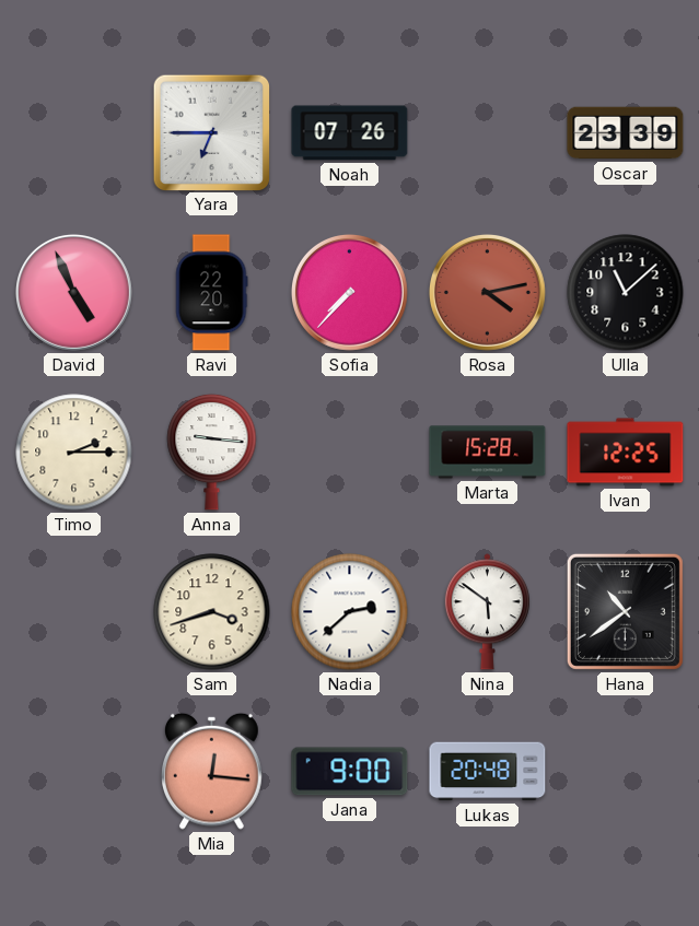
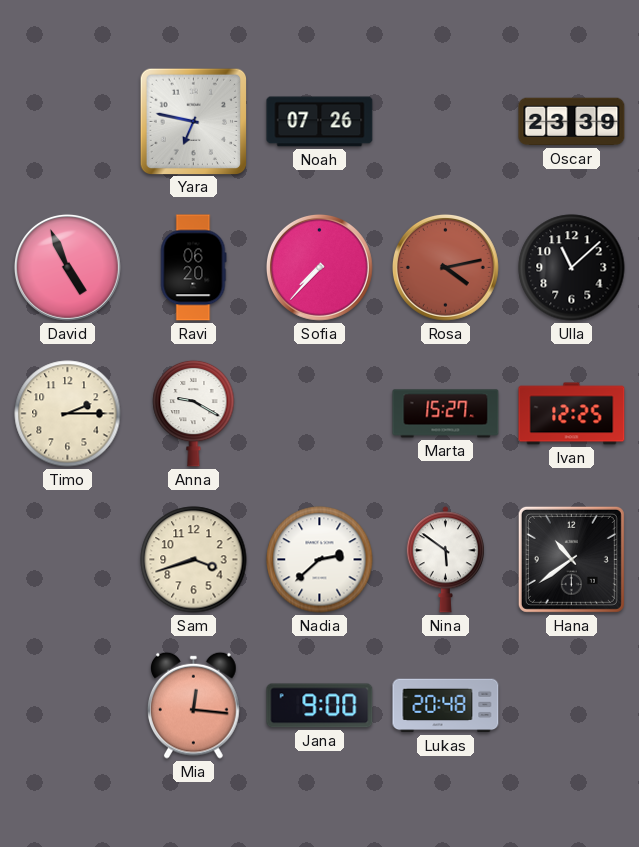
Yara: 6:45 -> 6:47 (193, 121)
Ravi: 22:20 -> 06:20 (194, 268)
Anna: 9:16 -> 9:20 (194, 413)
Marta: 15:28 -> 15:27 (446, 414)
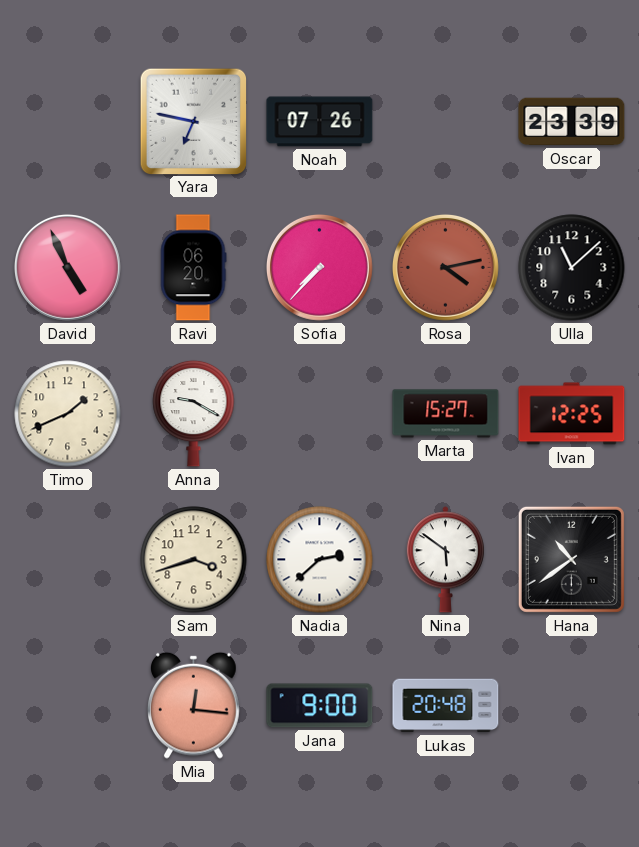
Timo: 2:15 -> 1:41 (68, 414)
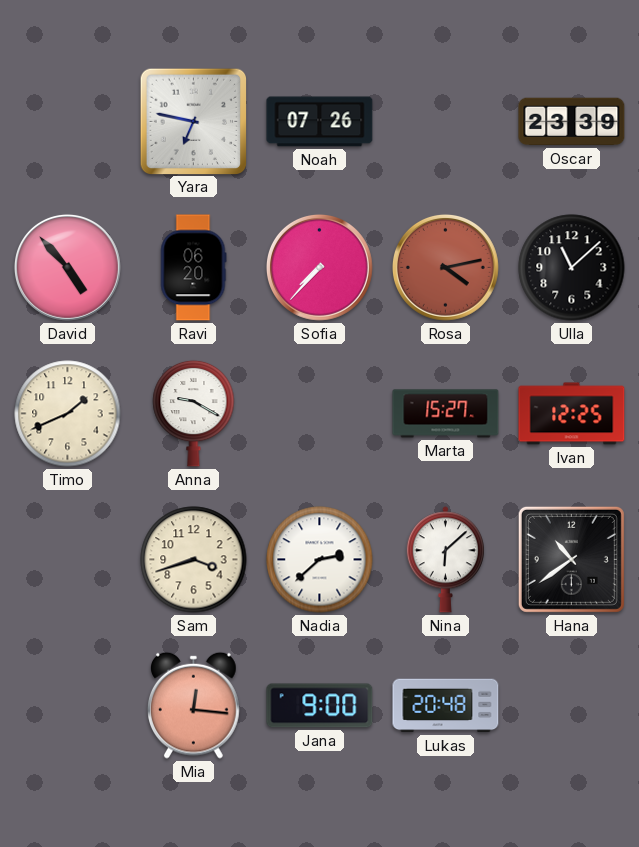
David: 4:56 -> 4:53 (67, 267)
Nina: 5:51 -> 6:08 (445, 560)
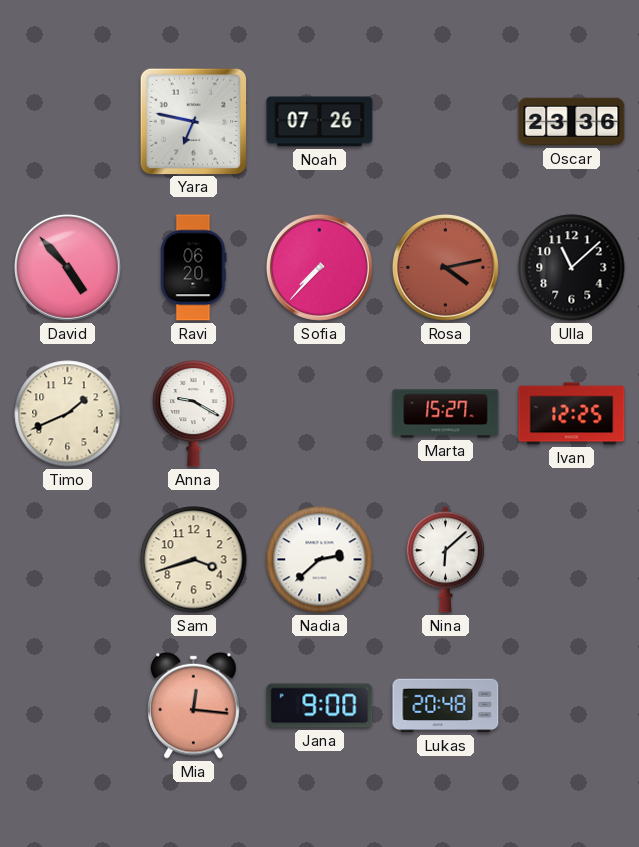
Oscar: 23:39 -> 23:36 (572, 122)
Hana: 10:39 -> none (571, 559)
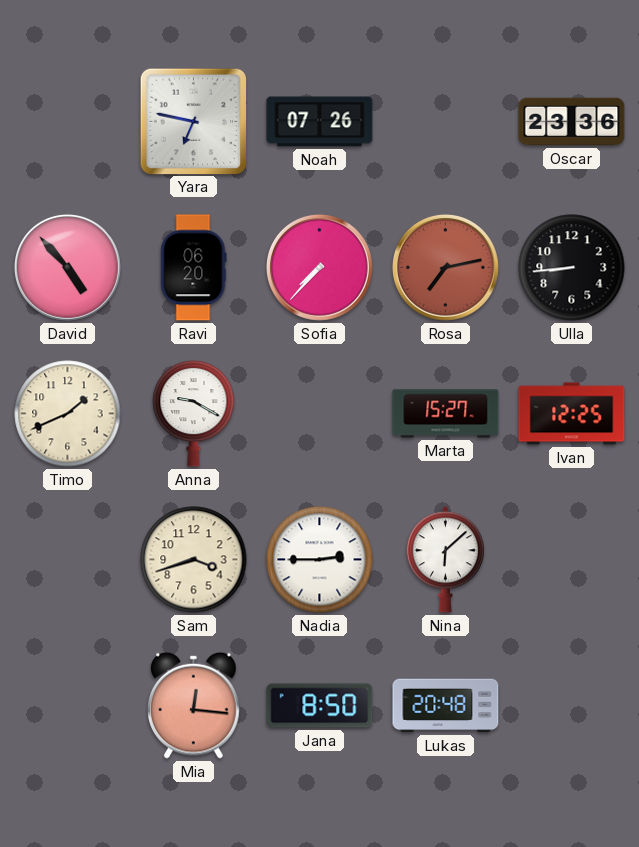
Rosa: 4:13 -> 7:13 (445, 267)
Ulla: 11:08 -> 8:44 (572, 268)
Nadia: 2:38 -> 2:45 (320, 560)
Jana: 9:00 -> 8:50 (320, 706)
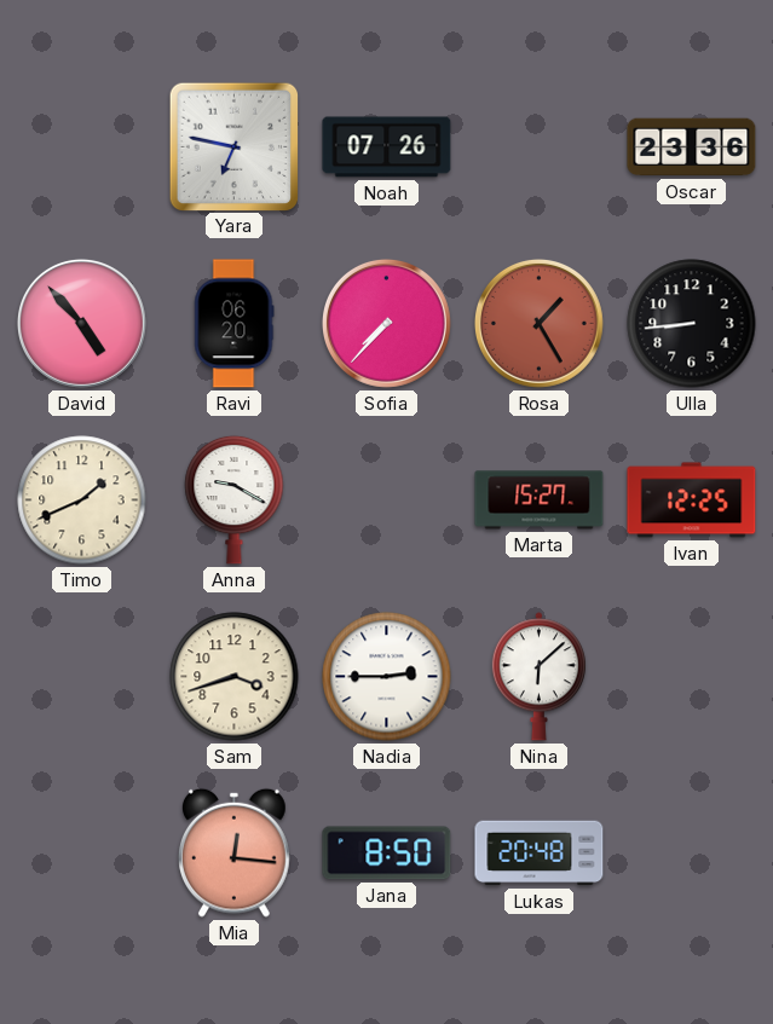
Rosa: 7:13 -> 1:25 (538, 323)
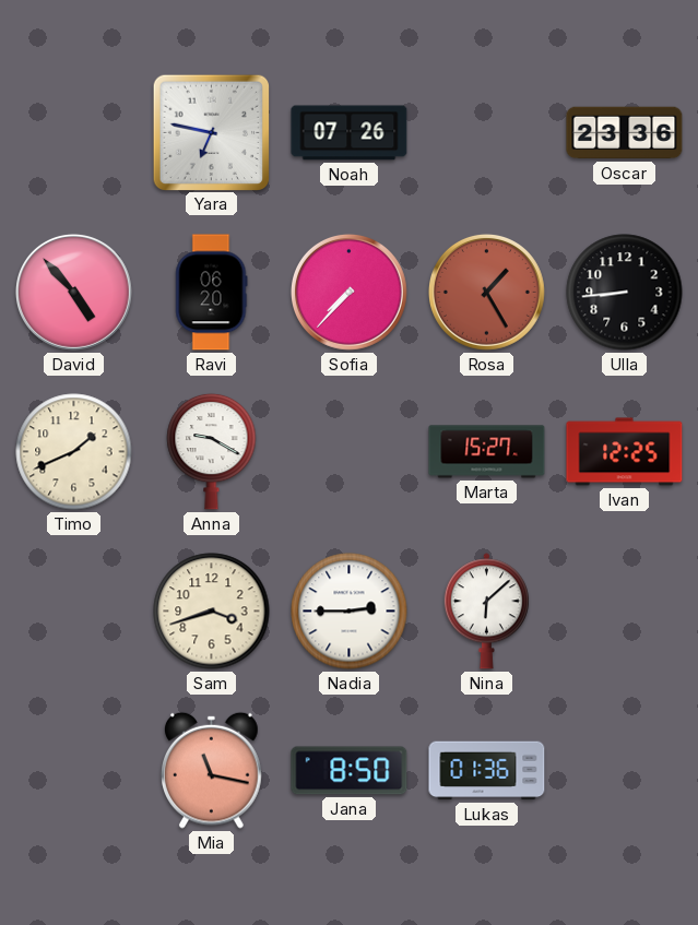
Mia: 12:16 -> 11:17 (212, 770)
Lukas: 20:48 -> 01:36 (487, 771)
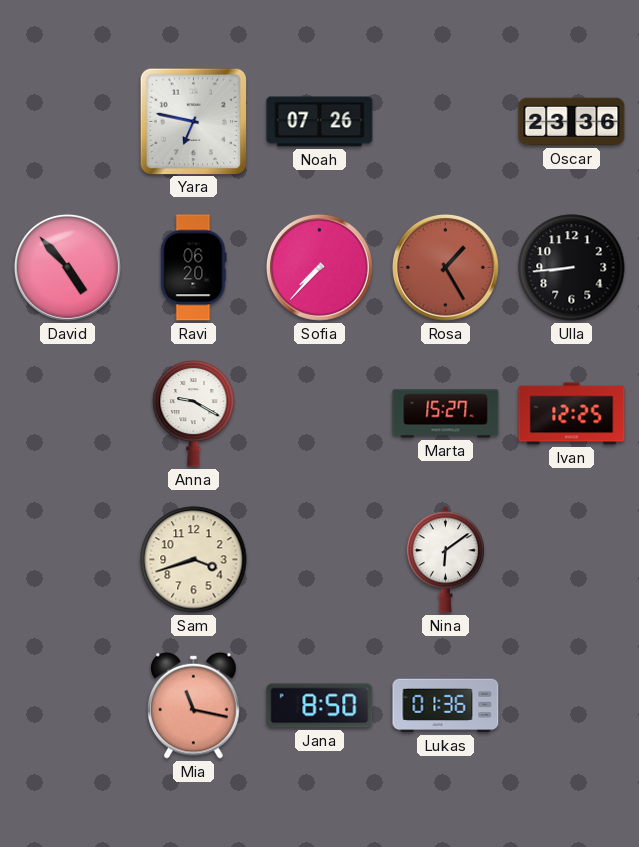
Timo: 1:41 -> none (74, 452)
Nadia: 2:45 -> none (350, 612)
Nina: 6:08 -> 6:09 (445, 560)
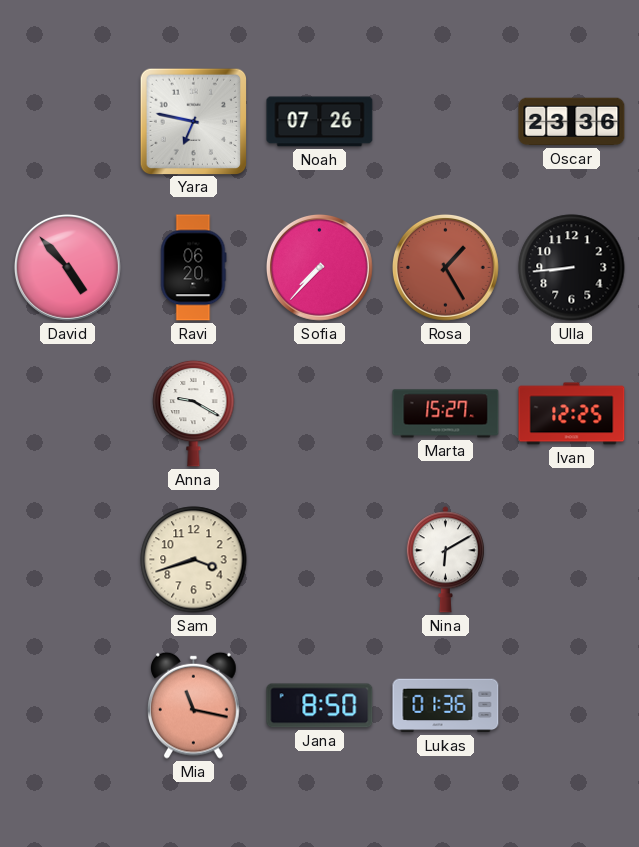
Nina: 6:09 -> 6:10 (445, 560)
